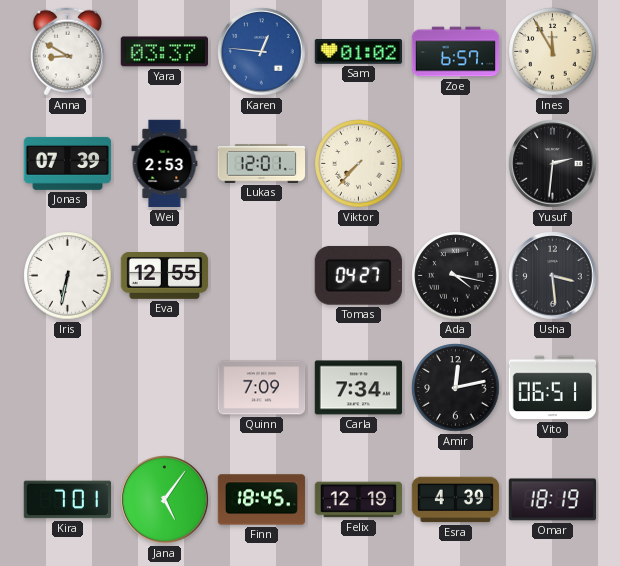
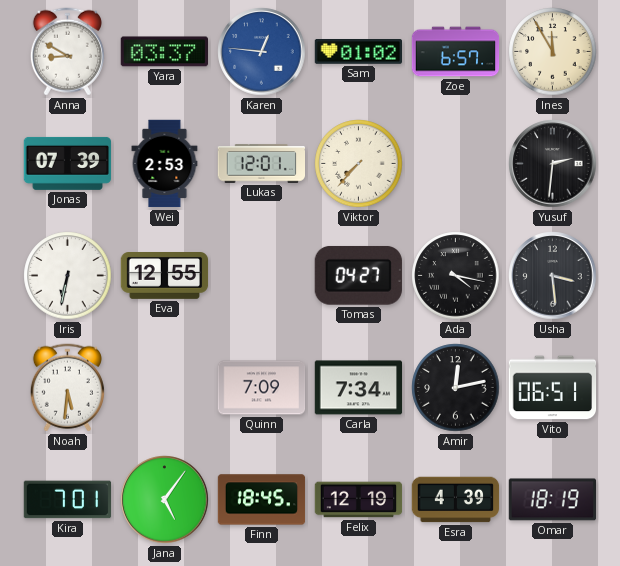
Noah: none -> 5:31 (67, 388)
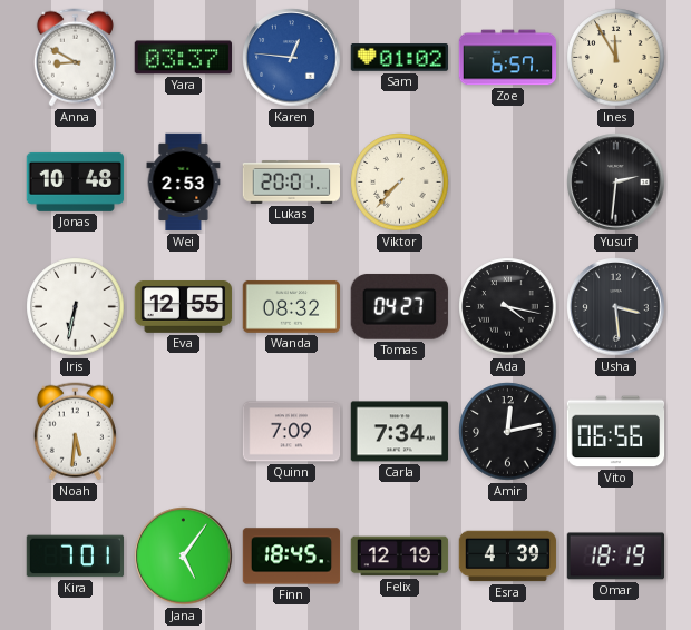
Jonas: 07:39 -> 10:48 (76, 181)
Lukas: 12:01 -> 20:01 (292, 183)
Wanda: none -> 08:32 (292, 306)
Vito: 06:51 -> 06:56 (616, 432)
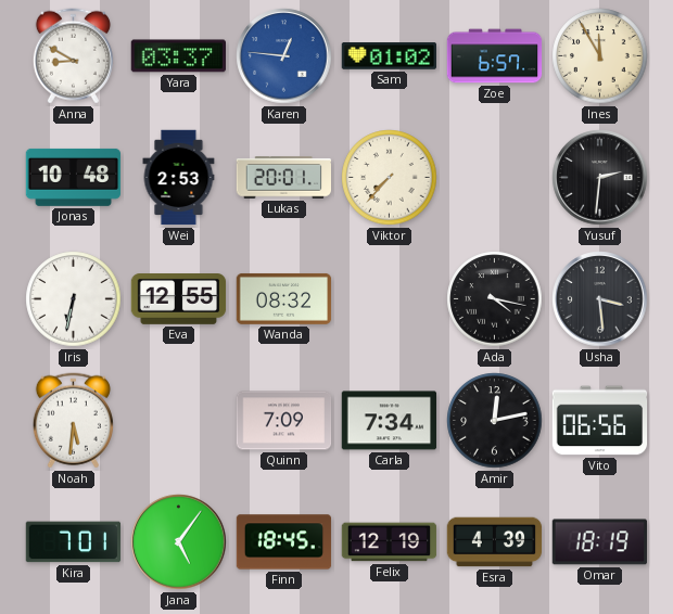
Tomas: 04:27 -> none (399, 306)
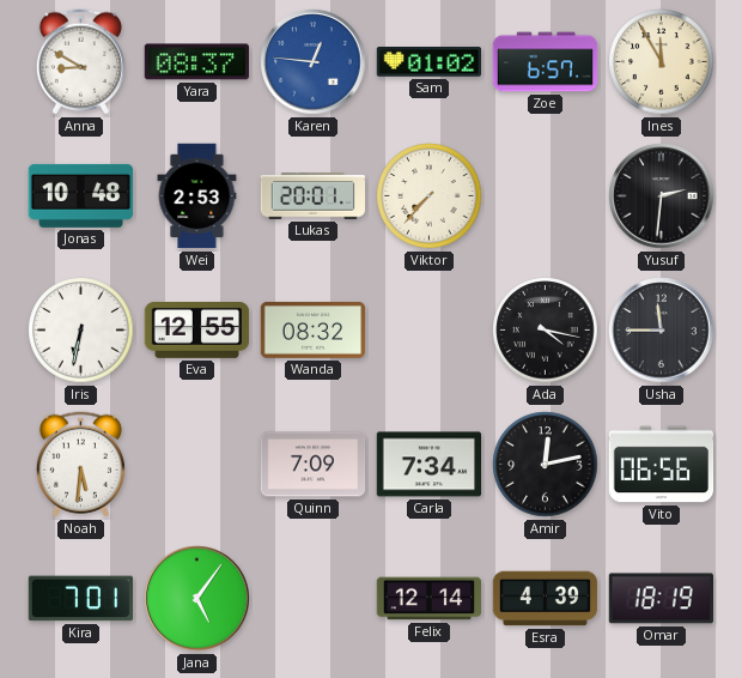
Yara: 03:37 -> 08:37 (196, 62)
Usha: 3:29 -> 11:45 (662, 331)
Finn: 18:45 -> none (284, 542)
Felix: 12:19 -> 12:14 (430, 599)
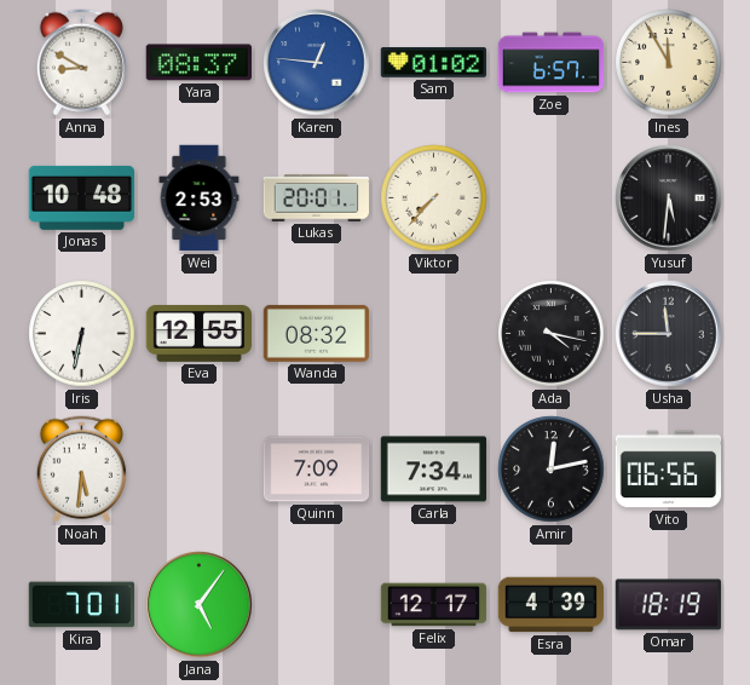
Yusuf: 2:31 -> 5:31 (669, 198)
Felix: 12:14 -> 12:17 (434, 605)
